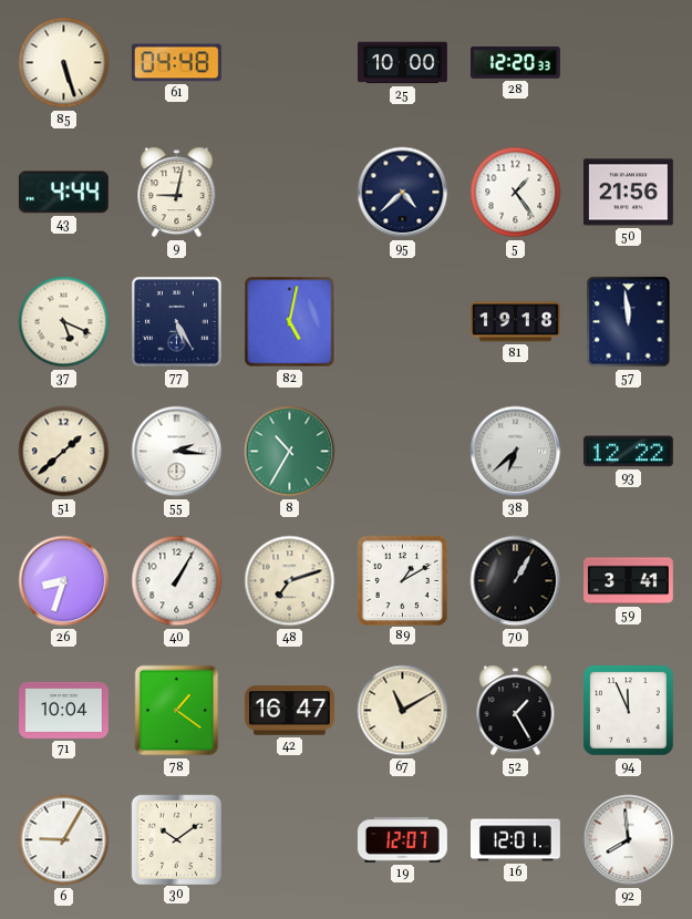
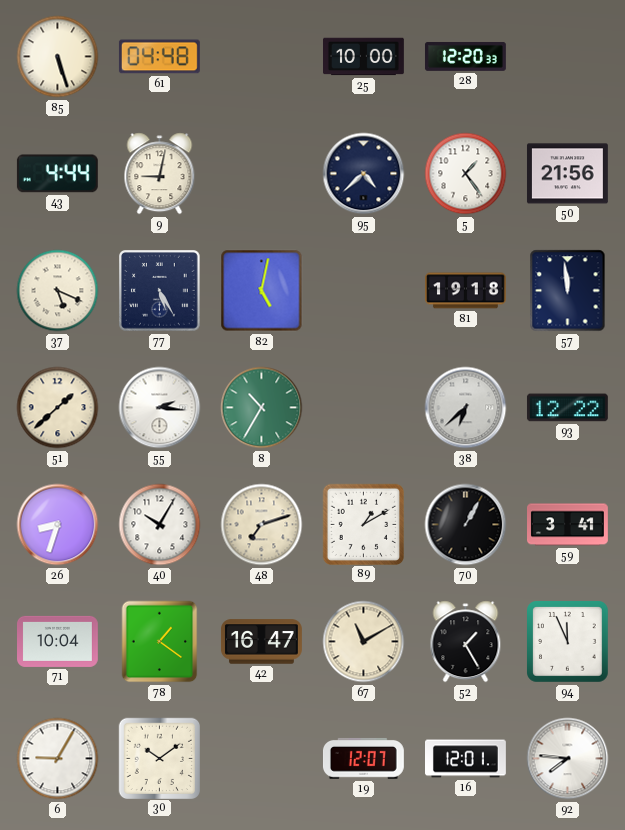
40: 1:05 -> 10:05 (160, 525)
92: 7:59 -> 7:46 (568, 759)
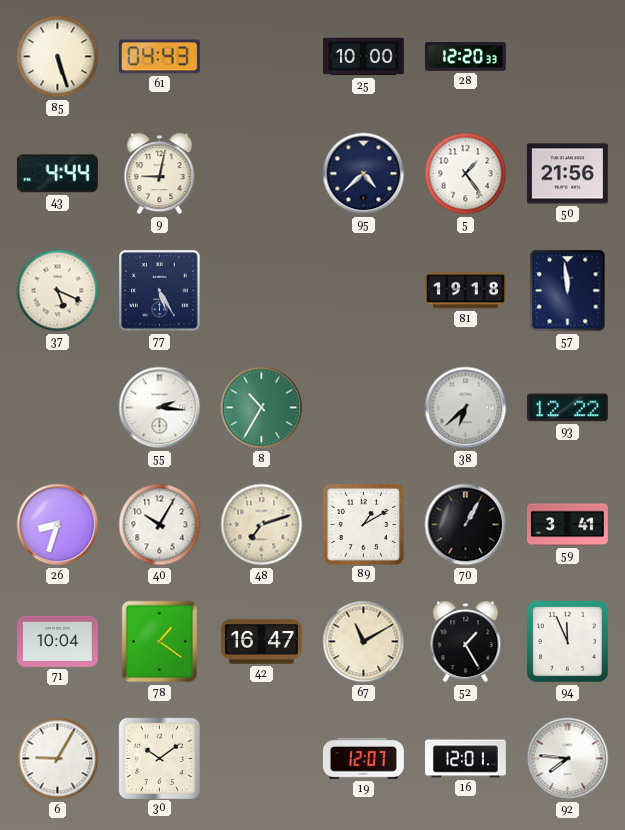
61: 04:48 -> 04:43 (159, 57)
82: 5:02 -> none (262, 291)
51: 1:38 -> none (58, 408)
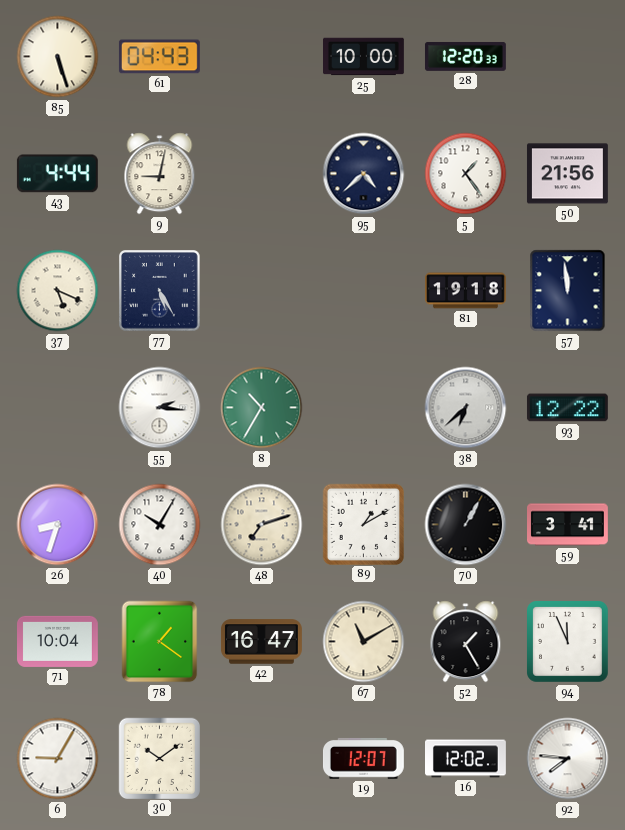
16: 12:01 -> 12:02 (466, 759)
